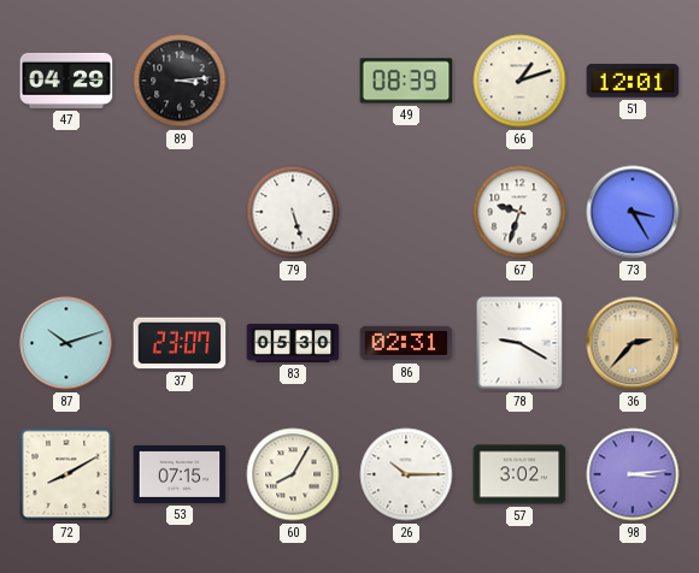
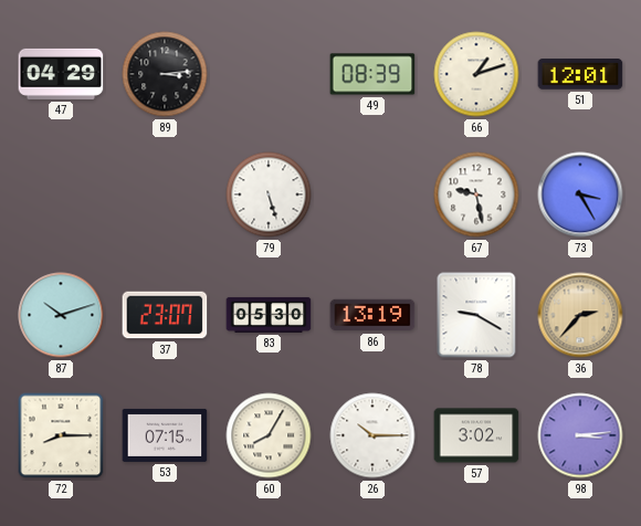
67: 9:33 -> 9:28 (476, 194)
86: 02:31 -> 13:19 (372, 315)
72: 8:10 -> 8:15 (61, 435)
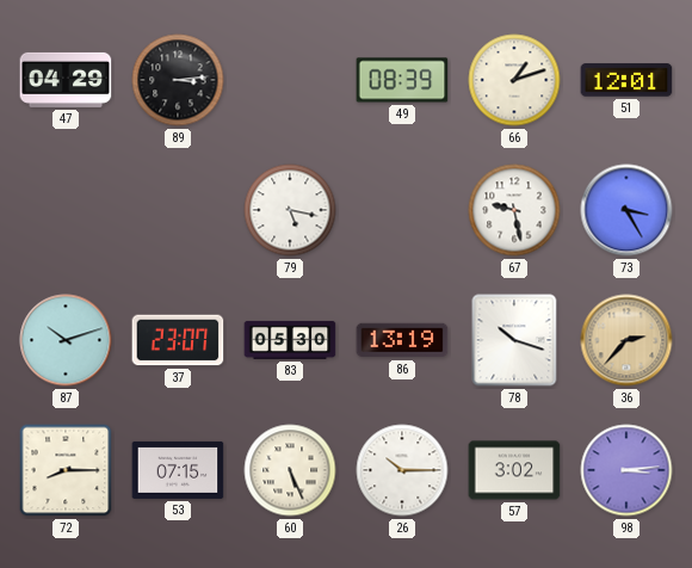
79: 5:27 -> 5:17 (290, 210)
78: 9:20 -> 10:18 (514, 340)
60: 8:05 -> 5:26 (290, 470)
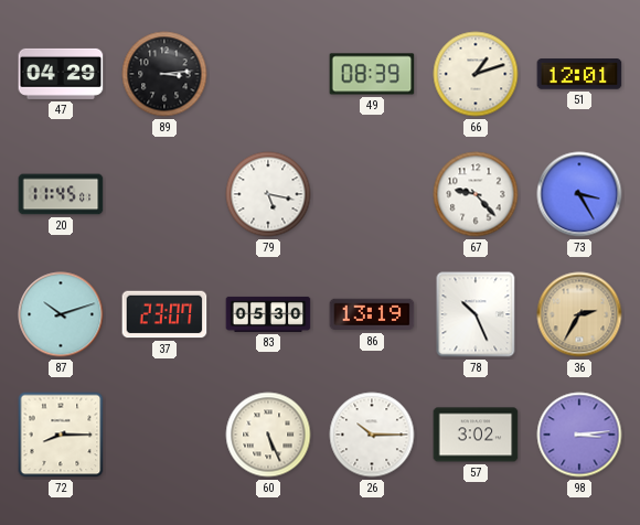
20: none -> 11:45 (61, 194)
67: 9:28 -> 9:23 (476, 194)
78: 10:18 -> 10:26 (476, 314)
36: 2:37 -> 2:35 (579, 314)
53: 07:15 -> none (178, 470)
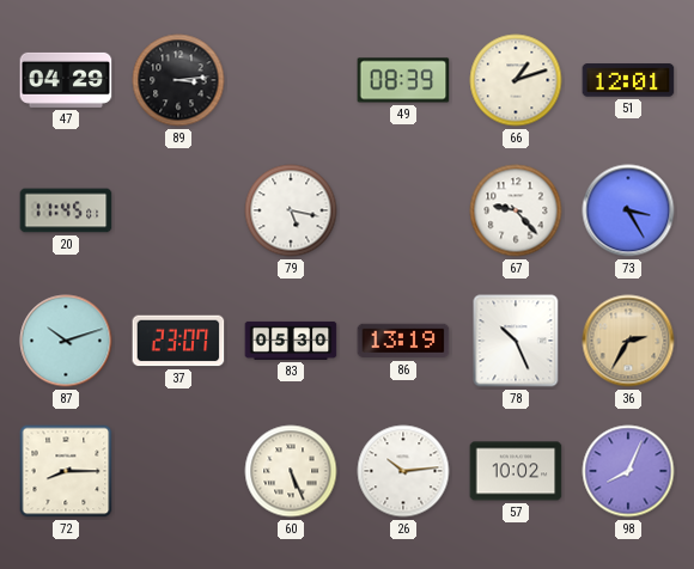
26: 10:15 -> 10:14 (403, 471)
57: 3:02 -> 10:02 (516, 471)
98: 3:14 -> 8:04 (628, 471)
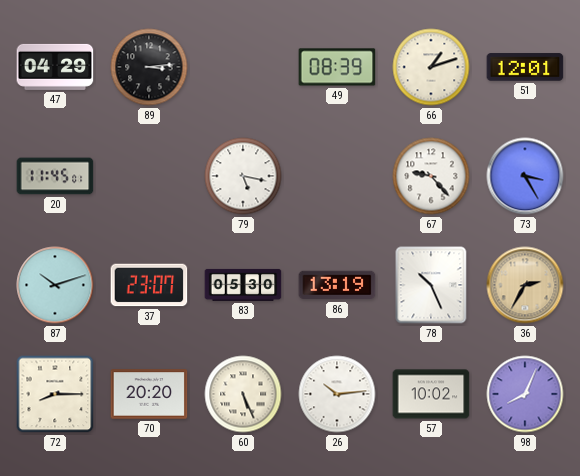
70: none -> 20:20 (149, 394)
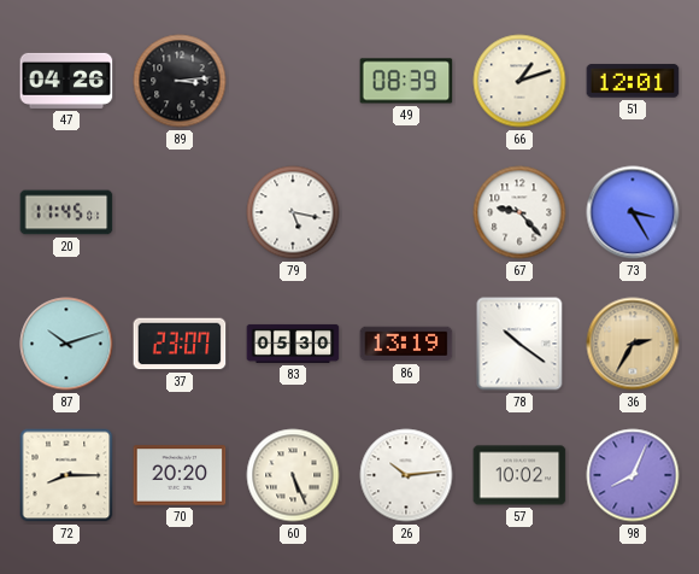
47: 04:29 -> 04:26 (66, 81)
78: 10:26 -> 10:21 (519, 344)
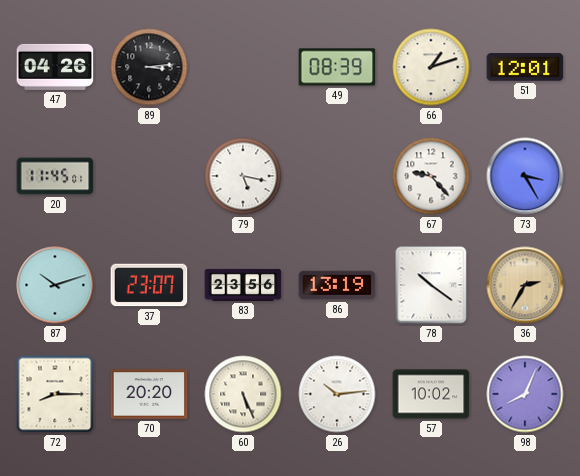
83: 05:30 -> 23:56 (243, 285)
